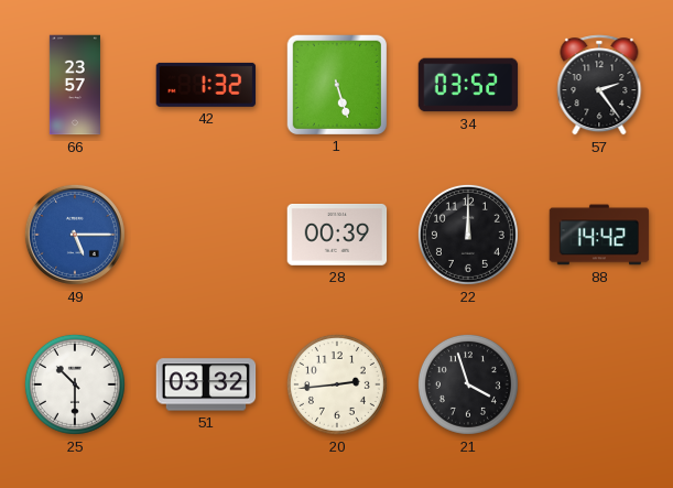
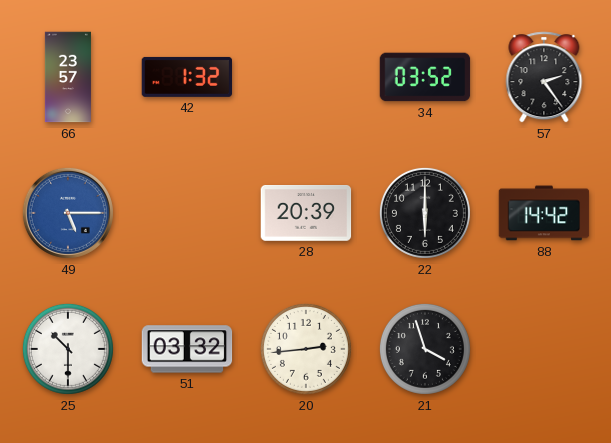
1: 5:27 -> none (336, 84)
28: 00:39 -> 20:39 (306, 214)
22: 12:00 -> 6:00 (425, 213)
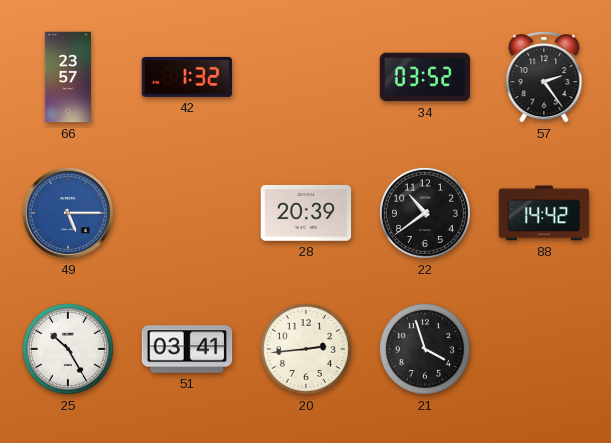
22: 6:00 -> 10:39 (425, 213)
25: 10:30 -> 10:25 (68, 349)
51: 03:32 -> 03:41 (187, 349)
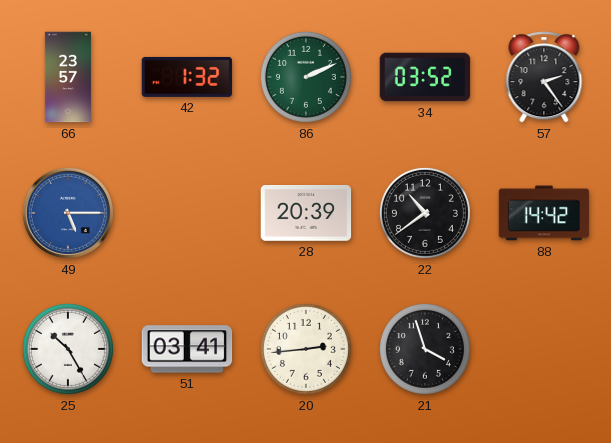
86: none -> 2:11 (306, 77)
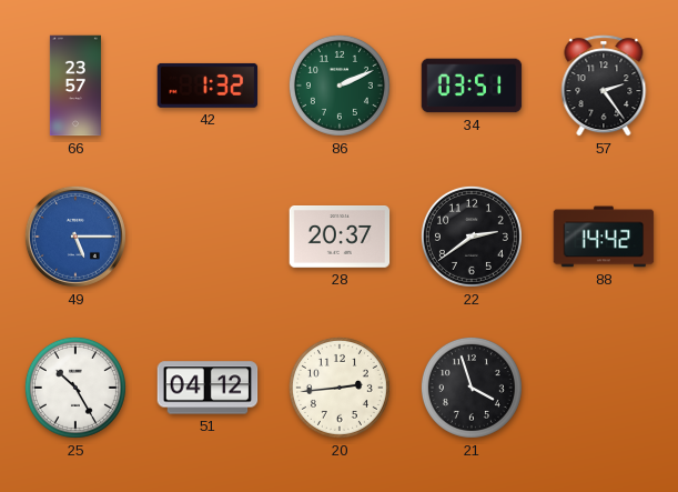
34: 03:52 -> 03:51 (472, 86)
28: 20:39 -> 20:37 (340, 238)
22: 10:39 -> 2:39 (472, 237)
51: 03:41 -> 04:12 (208, 388)
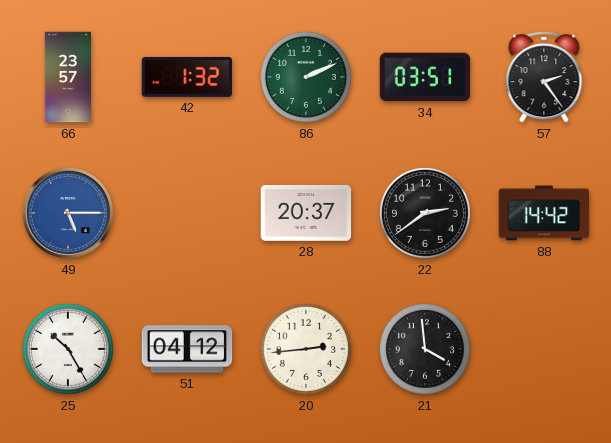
21: 3:57 -> 3:59 (425, 349)
